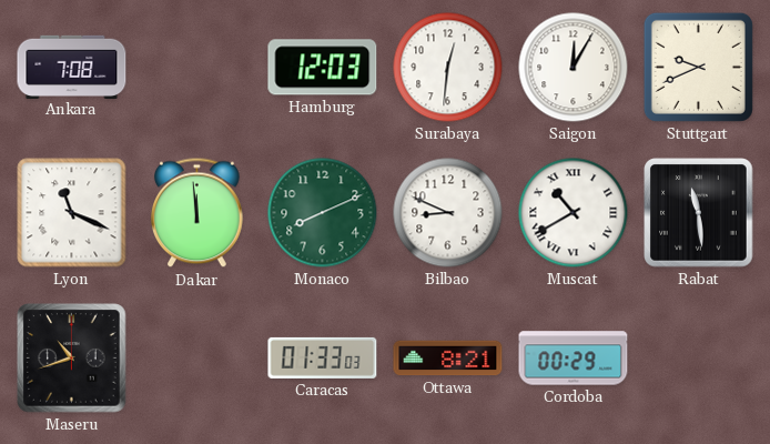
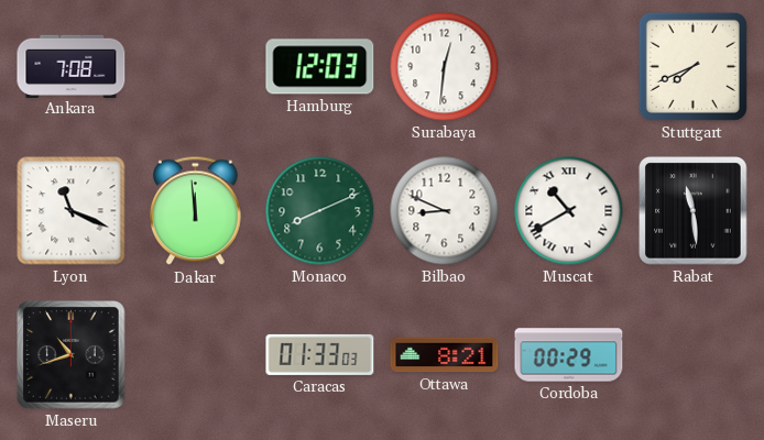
Saigon: 12:05 -> none (574, 68)
Stuttgart: 9:41 -> 7:41 (692, 66)
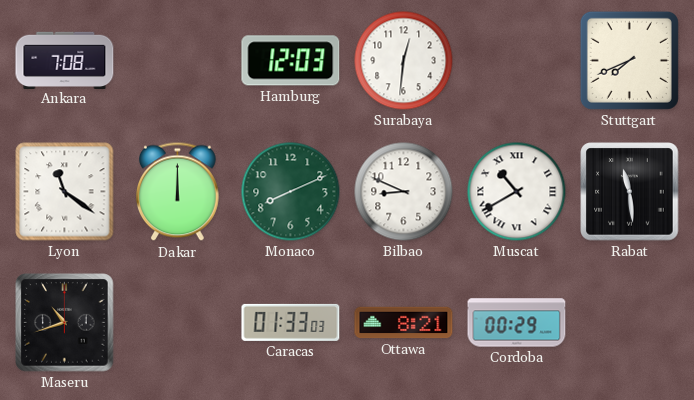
Lyon: 11:19 -> 11:21 (65, 192)
Dakar: 11:59 -> 12:00 (178, 192)
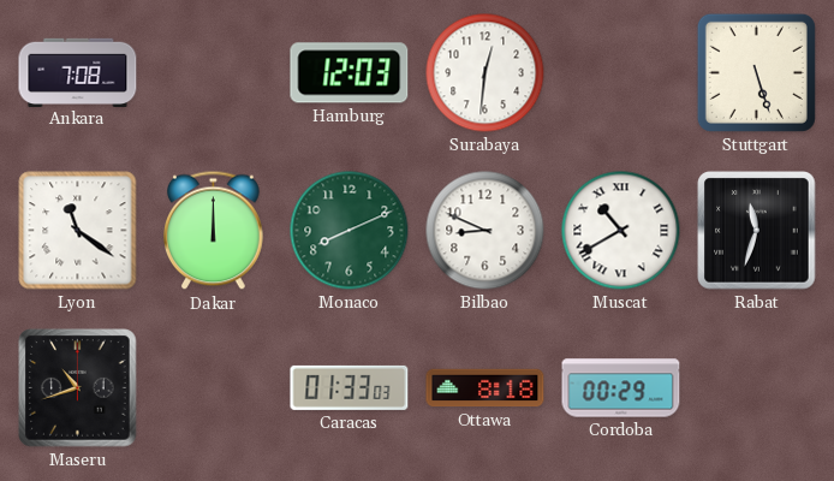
Stuttgart: 7:41 -> 5:27 (756, 72)
Rabat: 11:29 -> 11:33 (757, 231)
Ottawa: 8:21 -> 8:18 (485, 388)
